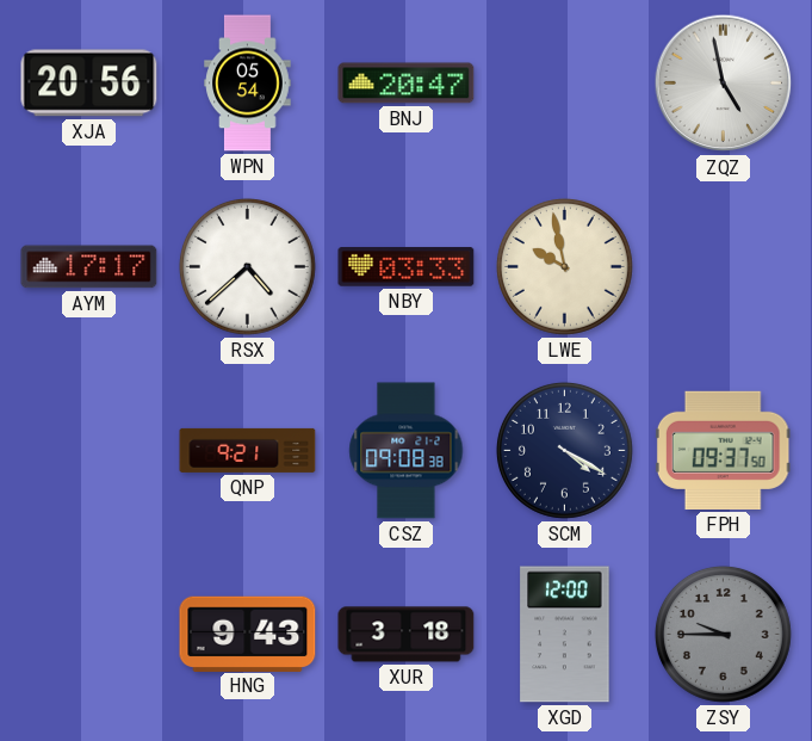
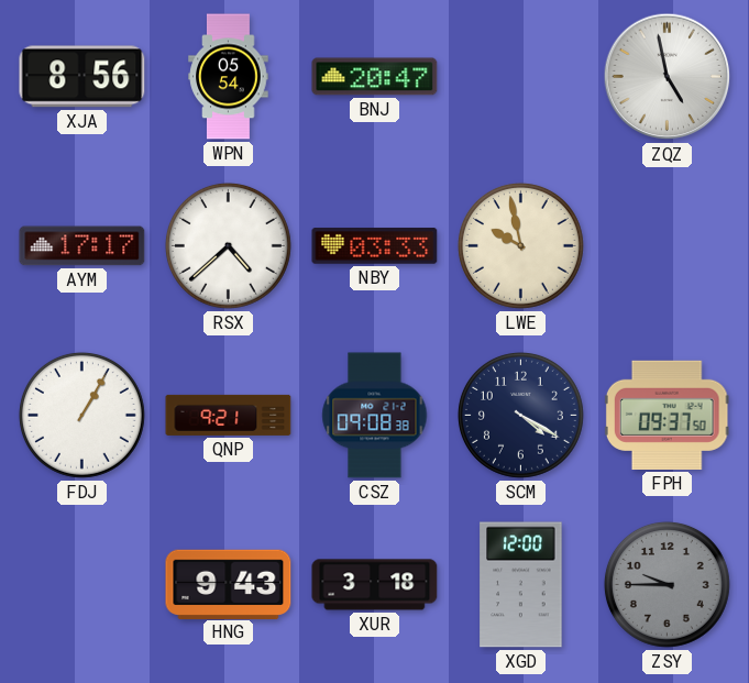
XJA: 20:56 -> 8:56 (82, 77)
FDJ: none -> 1:05 (81, 415)
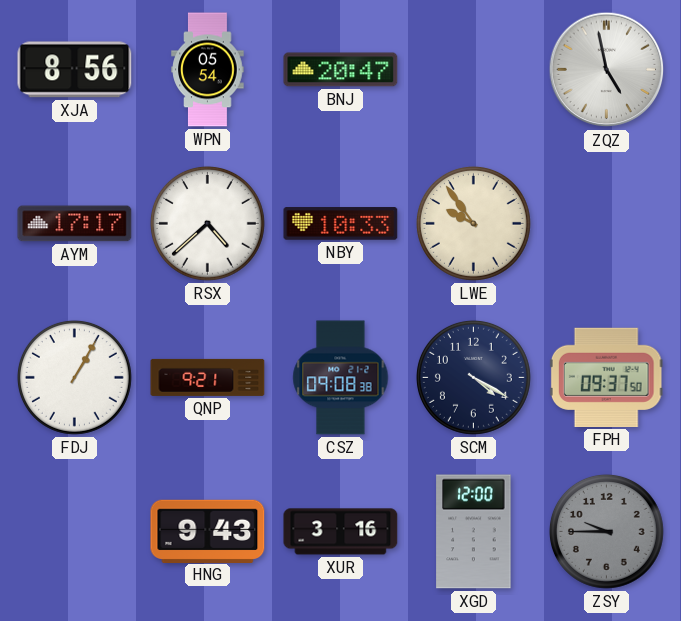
NBY: 03:33 -> 10:33 (341, 224)
LWE: 9:58 -> 9:54 (473, 223)
XUR: 3:18 -> 3:16 (341, 532)
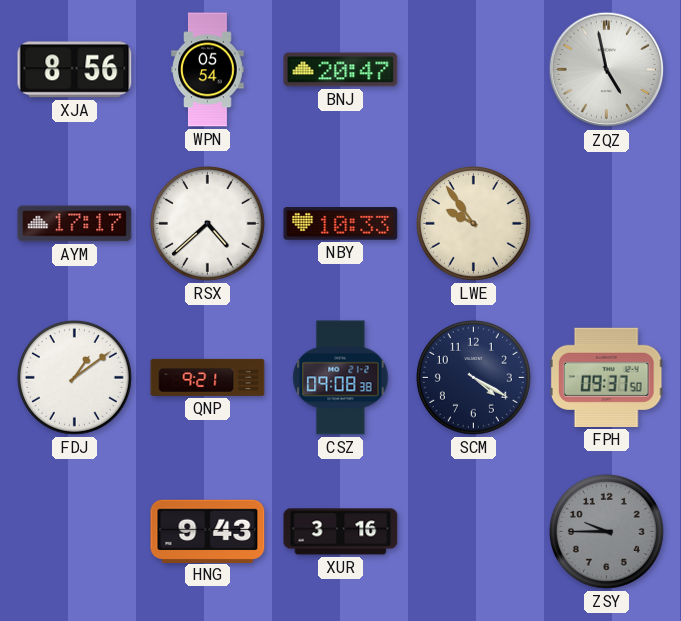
FDJ: 1:05 -> 1:09 (74, 377)
XGD: 12:00 -> none (474, 532)
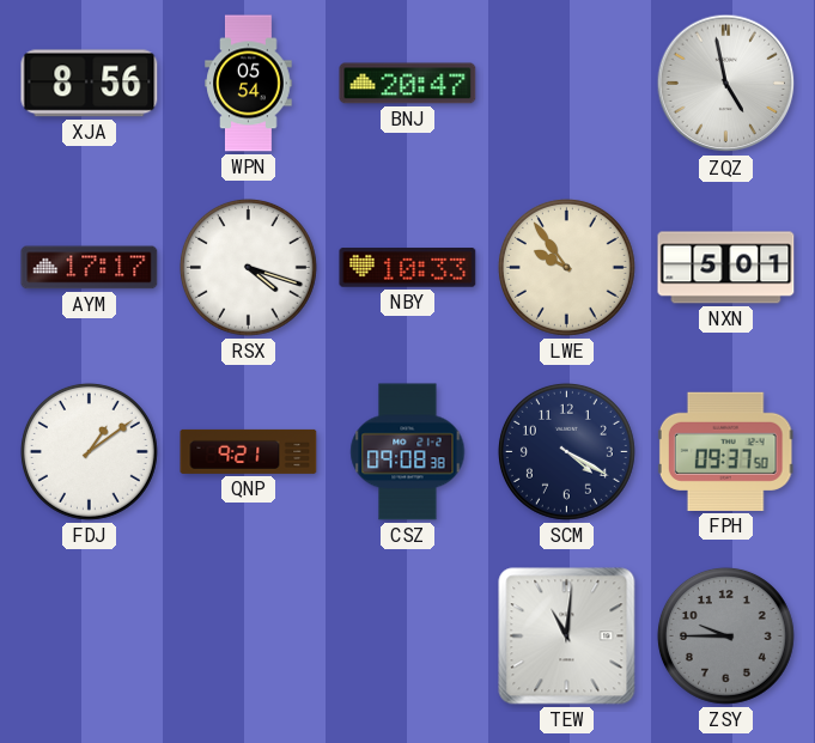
RSX: 4:38 -> 4:18 (248, 267)
NXN: none -> 5:01 (726, 268)
HNG: 9:43 -> none (208, 531)
XUR: 3:16 -> none (341, 532)
TEW: none -> 11:01 (567, 637)
